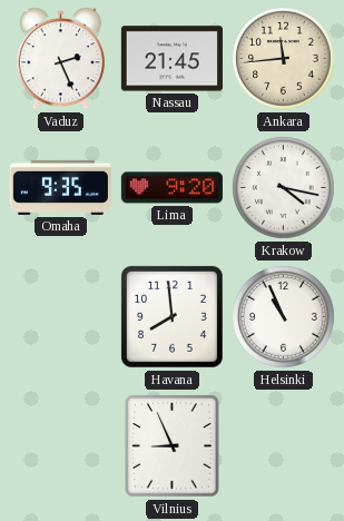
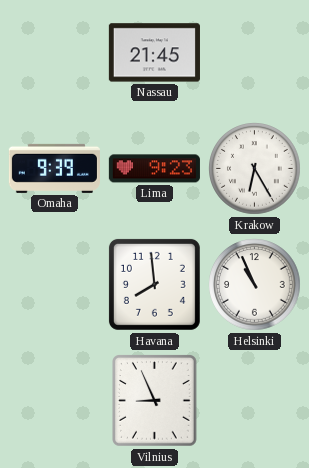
Vaduz: 2:26 -> none (60, 59)
Ankara: 11:44 -> none (284, 59)
Omaha: 9:35 -> 9:39 (54, 168)
Lima: 9:20 -> 9:23 (154, 169)
Krakow: 4:17 -> 6:25 (255, 169)
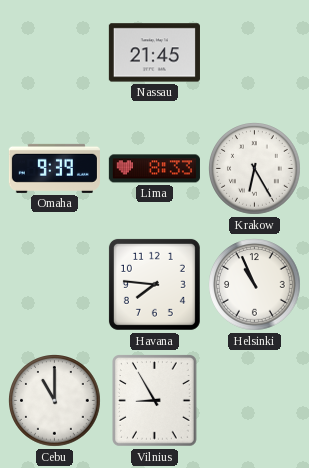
Lima: 9:23 -> 8:33 (154, 169)
Havana: 7:59 -> 7:46 (154, 284)
Cebu: none -> 11:00 (55, 401)
Vilnius: 8:56 -> 8:55 (155, 401)
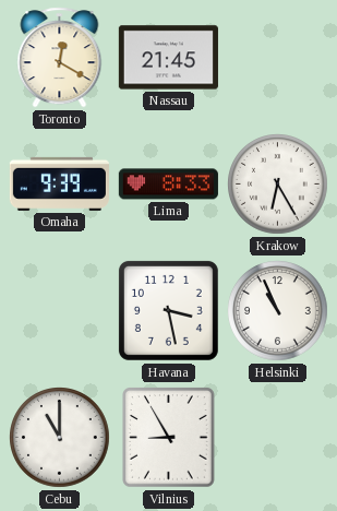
Toronto: none -> 12:20 (60, 58)
Havana: 7:46 -> 3:28 (168, 310)
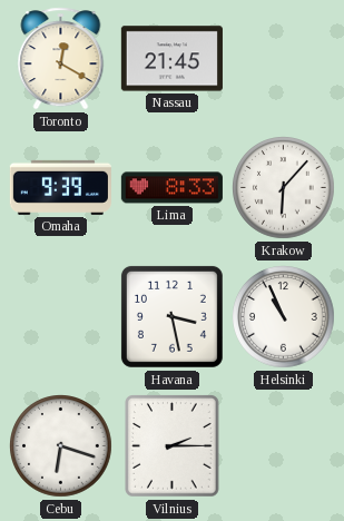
Krakow: 6:25 -> 6:07 (284, 188)
Cebu: 11:00 -> 6:18 (61, 446)
Vilnius: 8:55 -> 2:15 (173, 446)
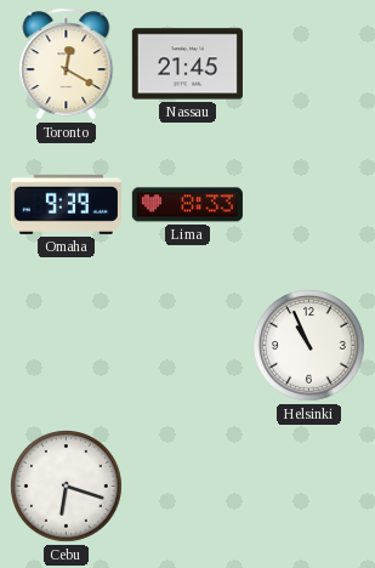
Krakow: 6:07 -> none (284, 188)
Havana: 3:28 -> none (171, 316)
Vilnius: 2:15 -> none (173, 446)
